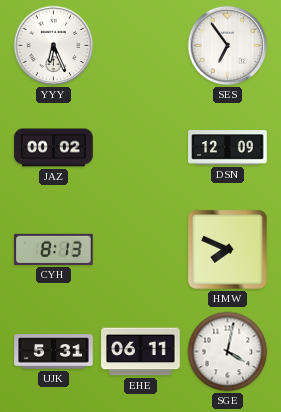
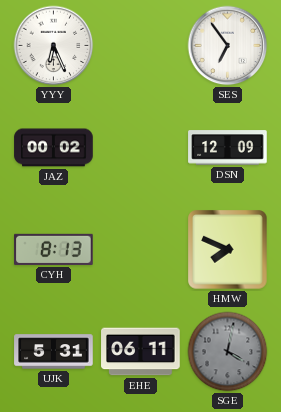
SGE dial: white -> grey (228, 352)
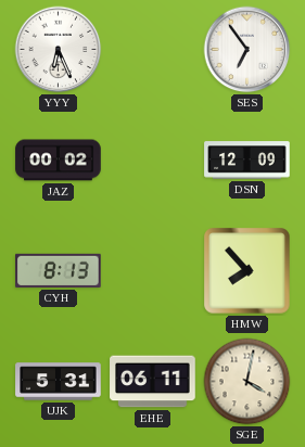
HMW: 7:49 -> 7:53 (247, 271)
SGE dial: grey -> cream (247, 382)
